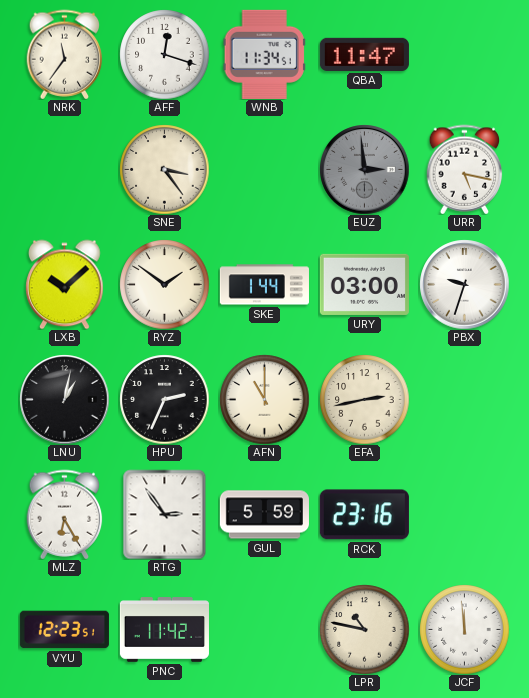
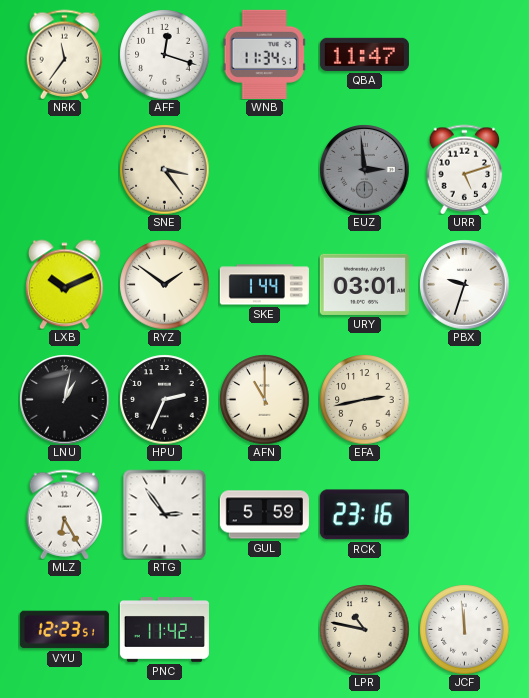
URR: 5:17 -> 5:12 (465, 169)
LXB: 10:08 -> 10:11 (65, 284)
URY: 03:00 -> 03:01 (364, 284)
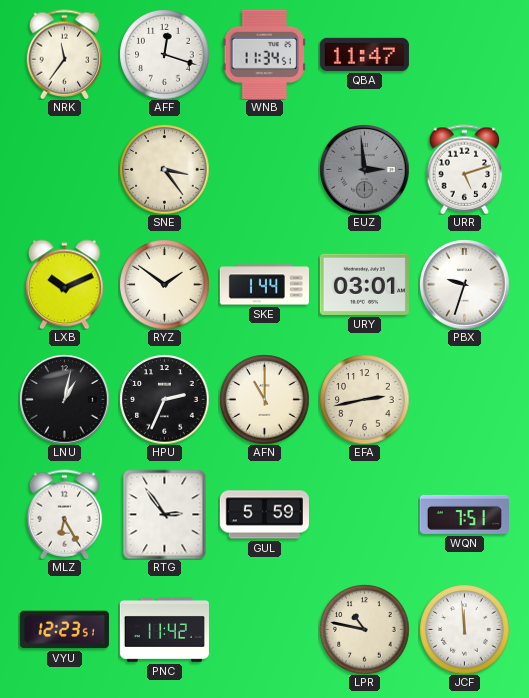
RCK: 23:16 -> none (364, 515)
WQN: none -> 7:51 (464, 514)
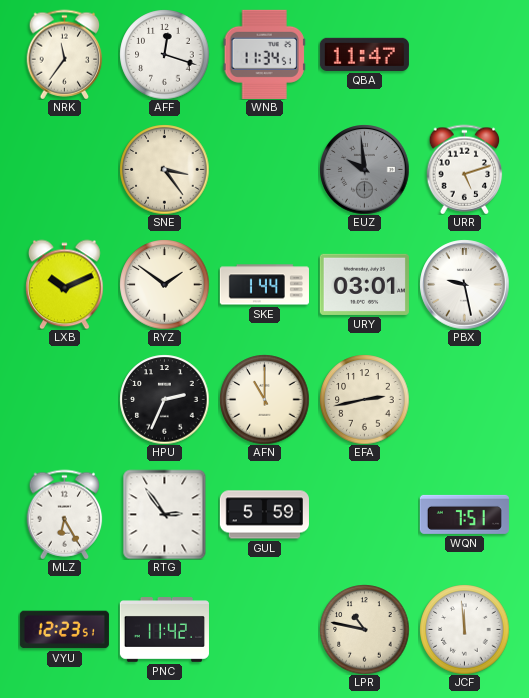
EUZ: 2:59 -> 9:59 (364, 169)
PBX: 9:33 -> 9:28 (464, 284)
LNU: 1:02 -> none (64, 399)
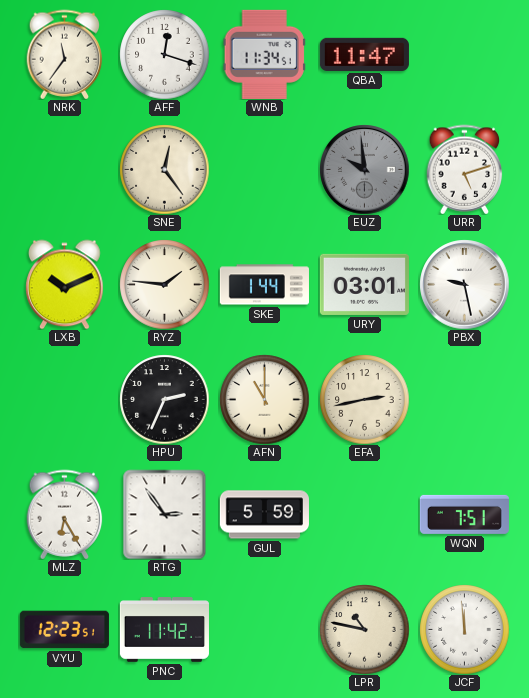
SNE: 3:24 -> 12:24 (164, 169)
RYZ: 1:51 -> 1:46 (164, 284)
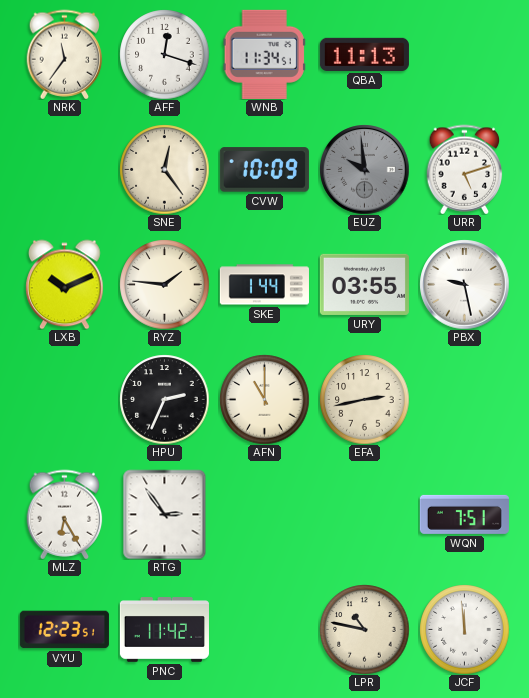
QBA: 11:47 -> 11:13 (364, 54)
CVW: none -> 10:09 (264, 170)
URY: 03:01 -> 03:55 (364, 284)
GUL: 5:59 -> none (264, 515)
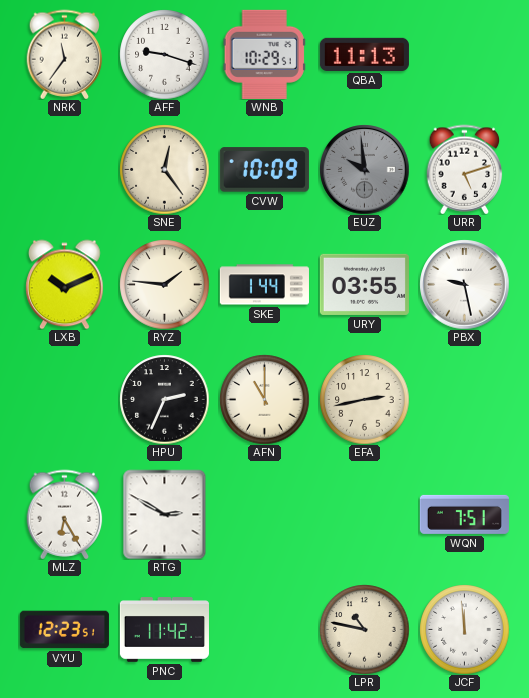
AFF: 12:18 -> 9:18 (164, 54)
WNB: 11:34 -> 10:29 (264, 54)
RTG: 2:54 -> 2:50 (165, 514)
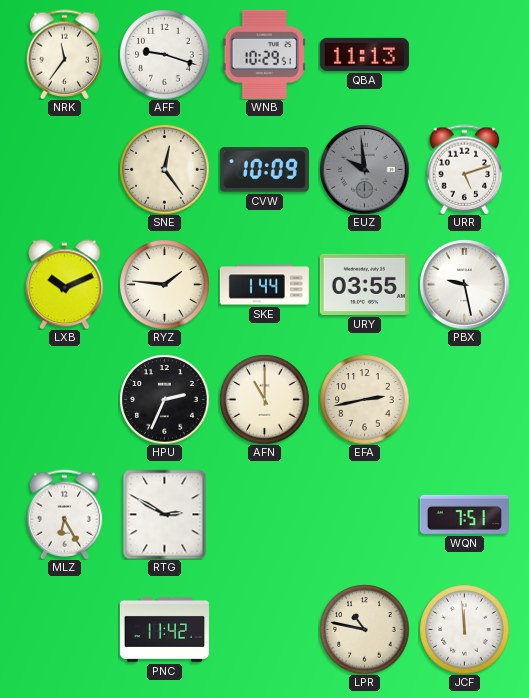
VYU: 12:23 -> none (64, 630)
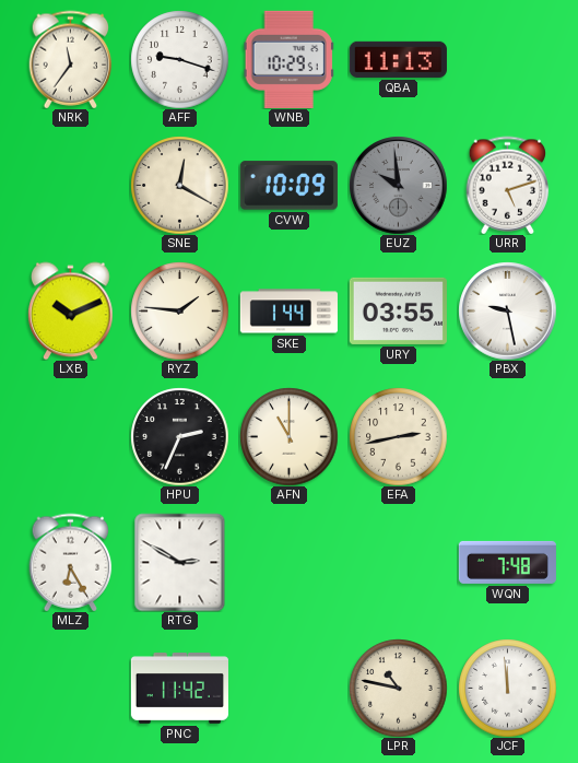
SNE: 12:24 -> 12:20 (179, 185)
WQN: 7:51 -> 7:48 (507, 562)
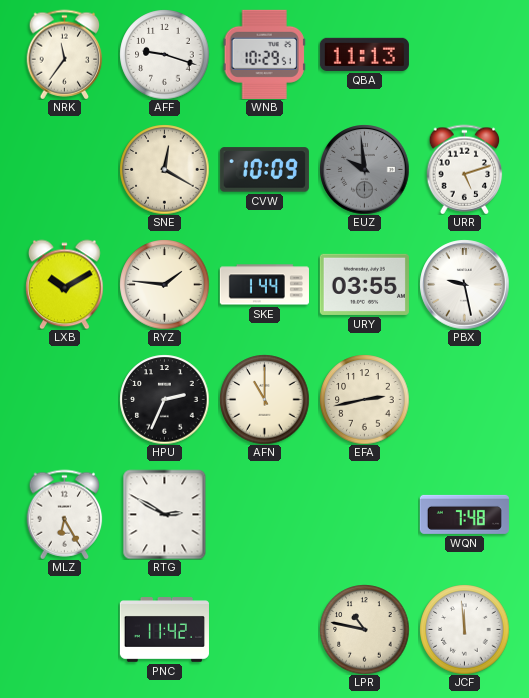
LXB: 10:11 -> 10:10 (65, 284)
